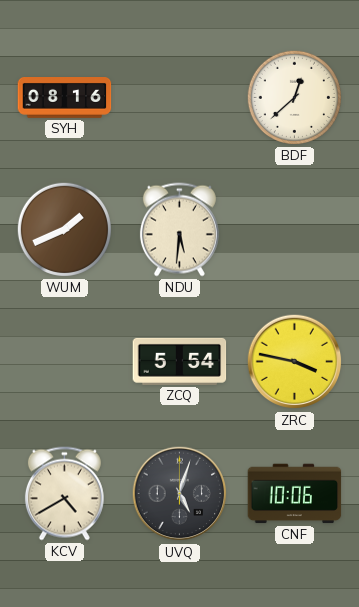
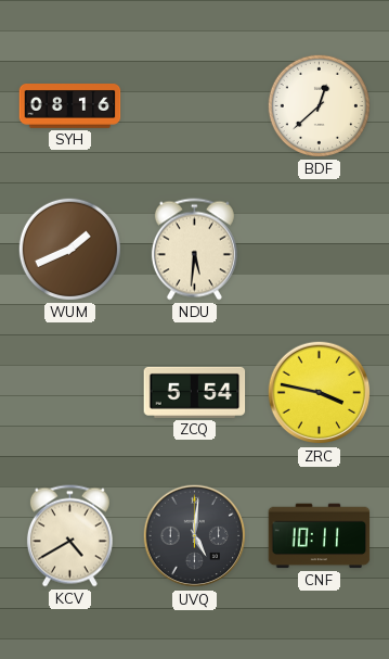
UVQ: 5:03 -> 5:01 (195, 536)
CNF: 10:06 -> 10:11 (320, 536)
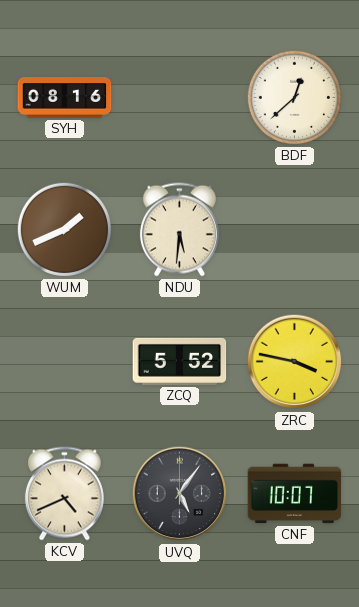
ZCQ: 5:54 -> 5:52 (180, 361)
KCV: 4:40 -> 4:41 (64, 494)
UVQ: 5:01 -> 5:06 (180, 494)
CNF: 10:11 -> 10:07 (295, 494)
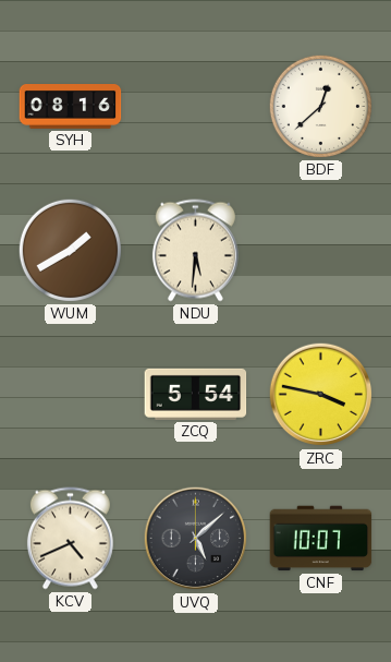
WUM: 1:41 -> 1:40 (70, 250)
ZCQ: 5:52 -> 5:54 (196, 394)
UVQ: 5:06 -> 5:08 (196, 539)
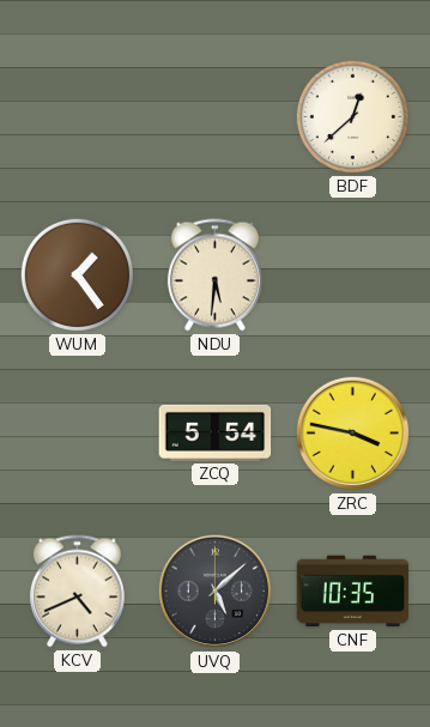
SYH: 08:16 -> none (71, 107)
WUM: 1:40 -> 1:24 (77, 274)
CNF: 10:07 -> 10:35 (353, 592)
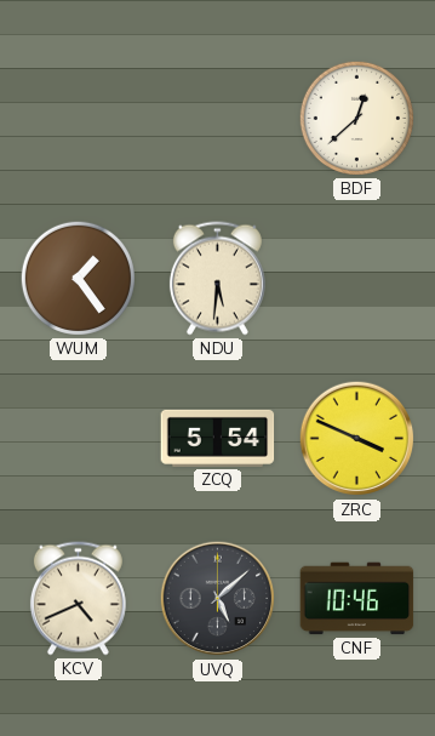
ZRC: 3:47 -> 3:49 (357, 439)
CNF: 10:35 -> 10:46 (357, 599)
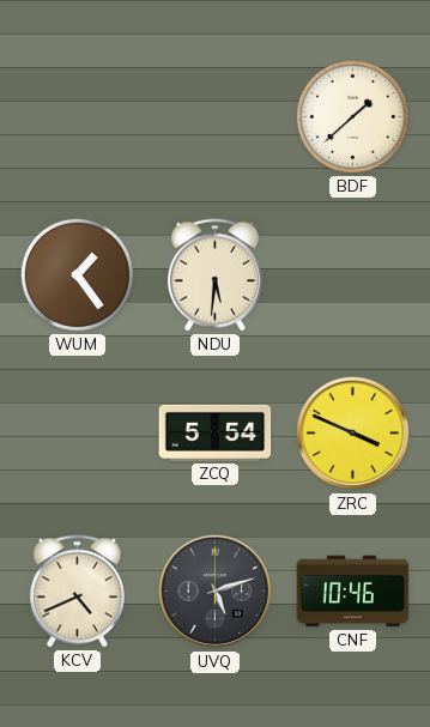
BDF: 12:38 -> 1:38 (352, 116)
UVQ: 5:08 -> 5:12 (216, 592)
